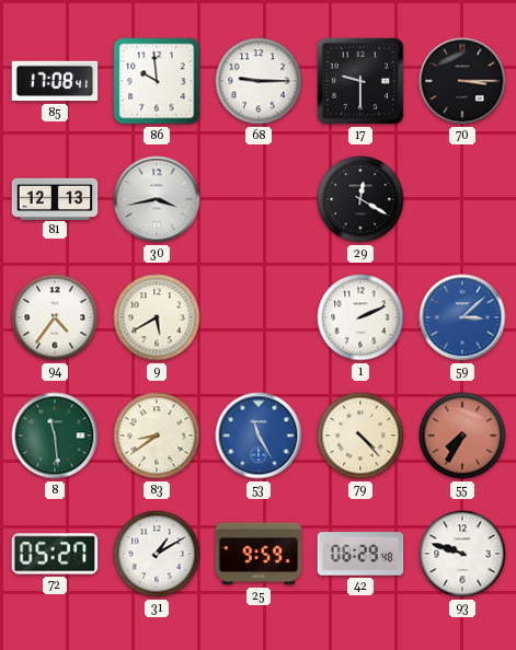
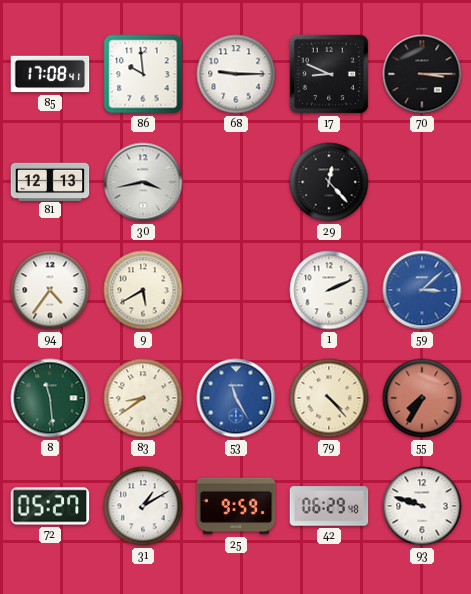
17: 9:30 -> 8:49 (329, 74)
29: 12:20 -> 12:23 (329, 182)
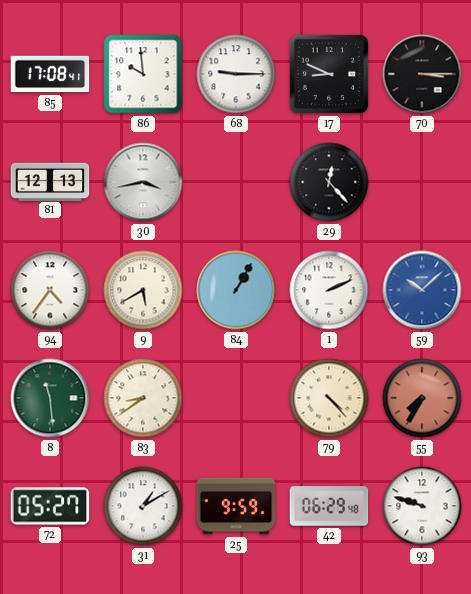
84: none -> 1:05 (236, 290)
59: 3:08 -> 10:08 (422, 290)
53: 11:25 -> none (236, 398)
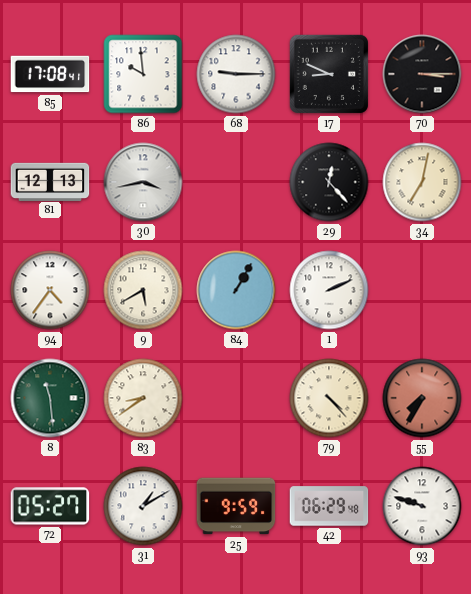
34: none -> 7:02 (422, 182)
59: 10:08 -> none (422, 290)
